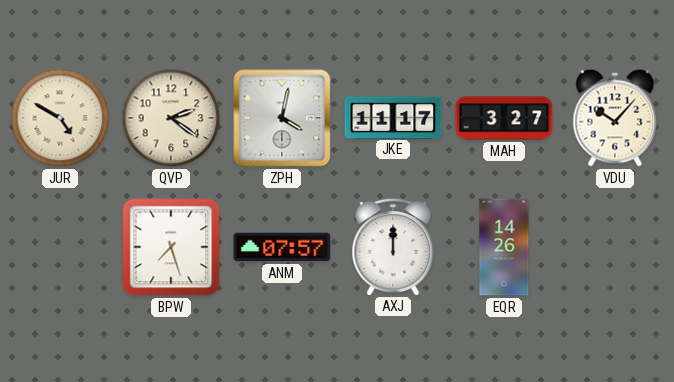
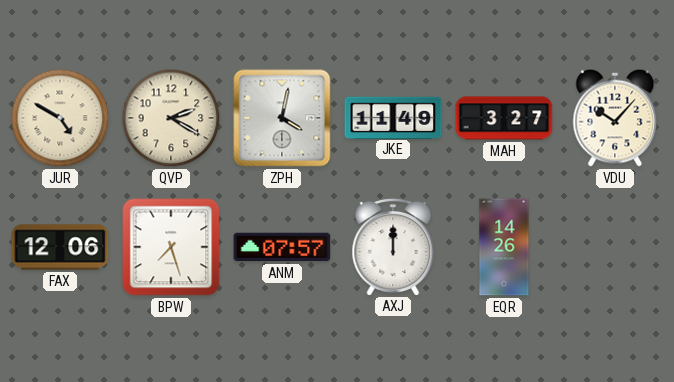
QVP: 2:21 -> 2:20 (171, 118)
JKE: 11:17 -> 11:49 (393, 117)
FAX: none -> 12:06 (60, 247)
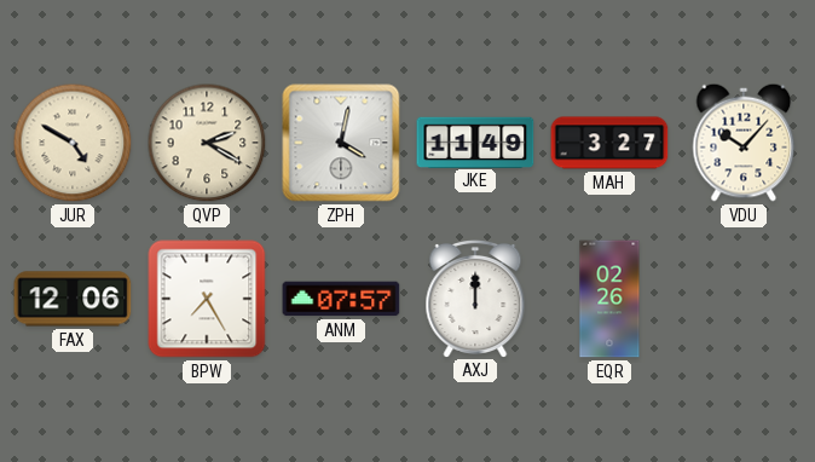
BPW: 7:27 -> 7:25 (207, 299)
EQR: 14:26 -> 02:26 (609, 299)
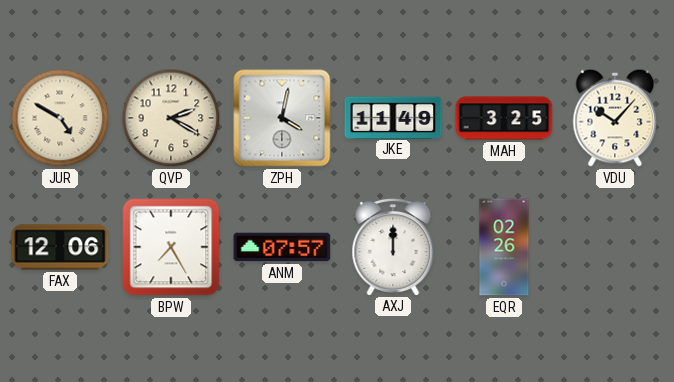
MAH: 3:27 -> 3:25 (504, 118)
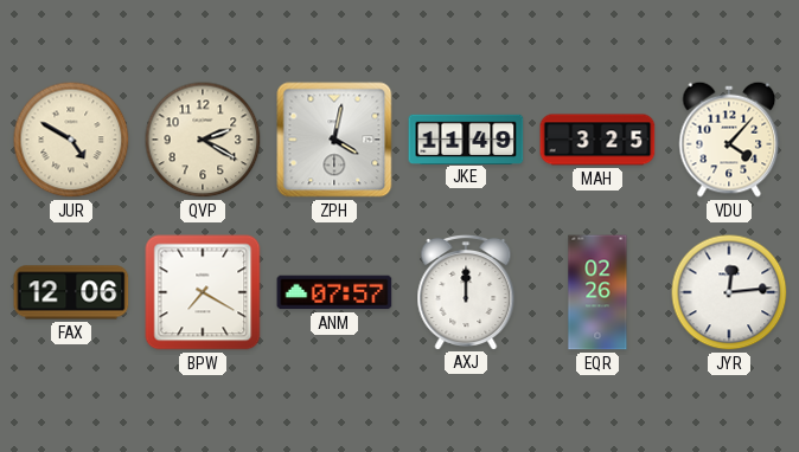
VDU: 10:07 -> 4:07 (729, 140)
BPW: 7:25 -> 7:20 (203, 292)
JYR: none -> 12:14 (729, 292)
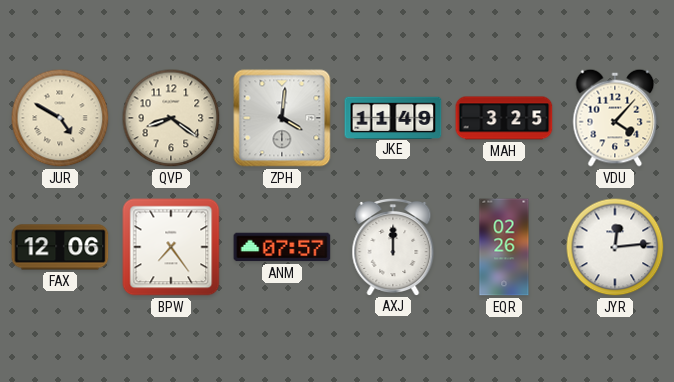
QVP: 2:20 -> 8:21 (171, 118)
ZPH: 4:02 -> 4:01 (282, 118)
BPW: 7:20 -> 7:24 (171, 247)
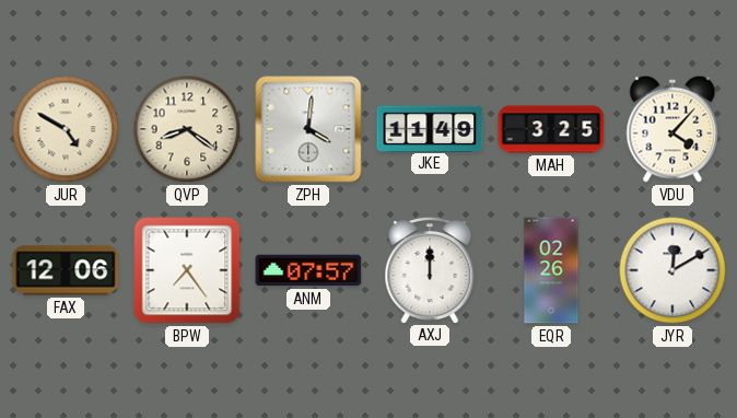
JYR: 12:14 -> 12:10 (672, 270)
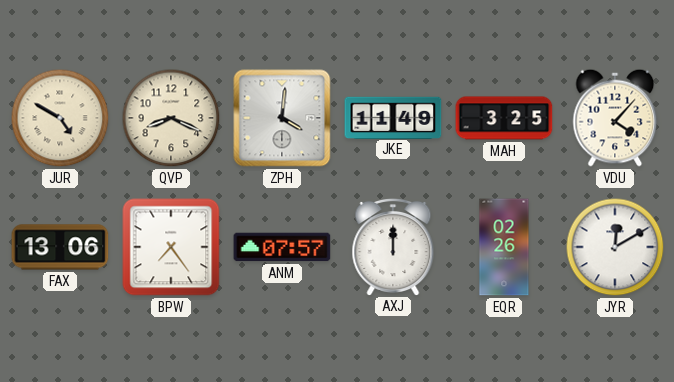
QVP: 8:21 -> 8:19 (171, 118)
FAX: 12:06 -> 13:06 (60, 247)
